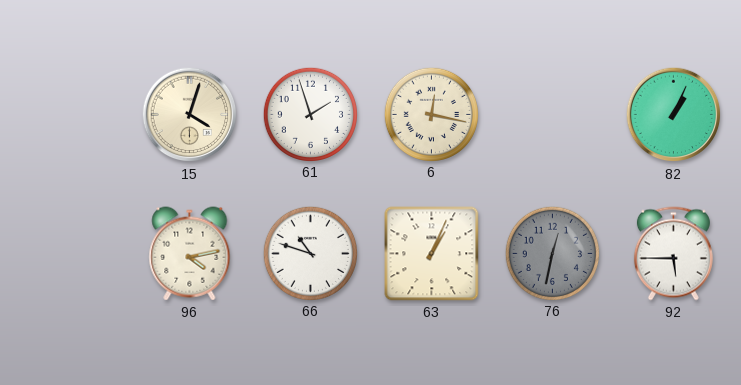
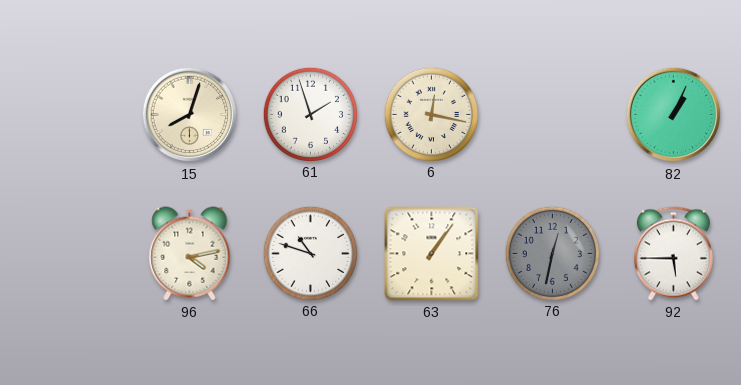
15: 4:03 -> 8:03 (190, 115)
63: 1:04 -> 1:06 (432, 254)
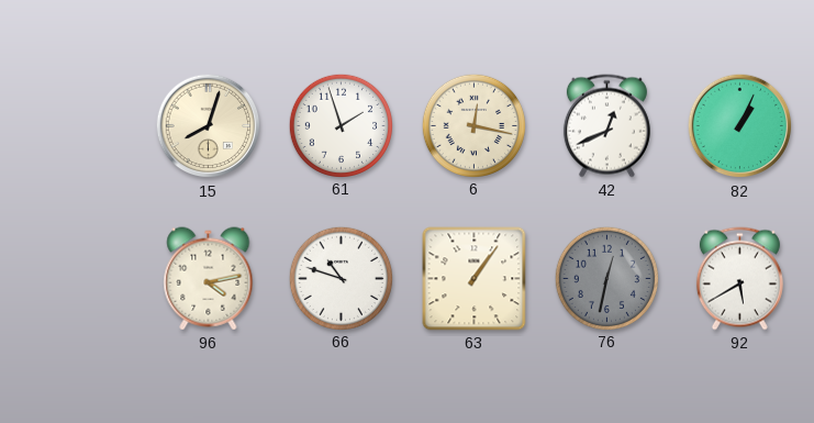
42: none -> 12:41 (606, 126)
92: 5:45 -> 5:40 (739, 279)
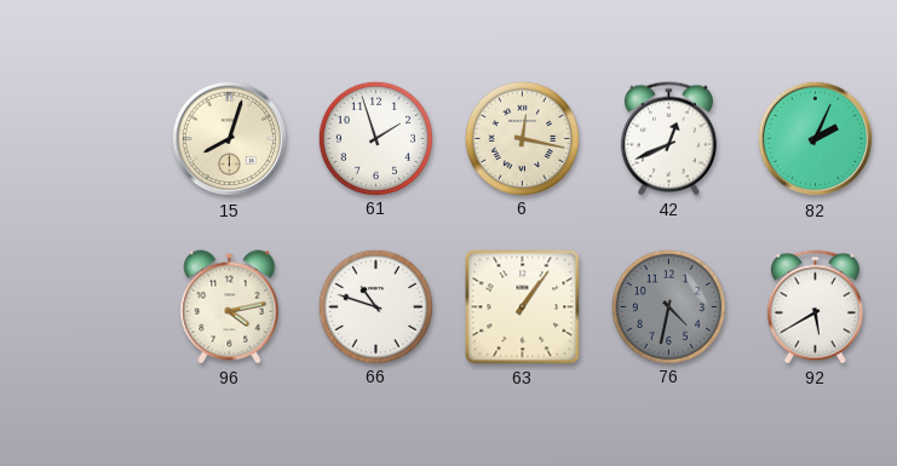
82: 1:04 -> 2:04 (816, 139)
76: 12:32 -> 4:32 (668, 306)
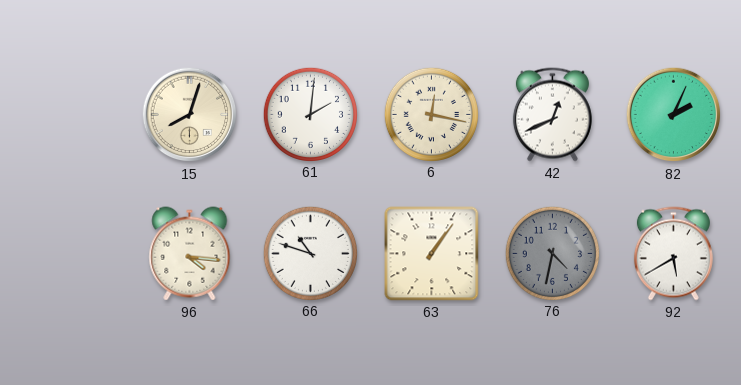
61: 1:57 -> 2:01 (310, 114)
96: 4:13 -> 4:16 (190, 254)
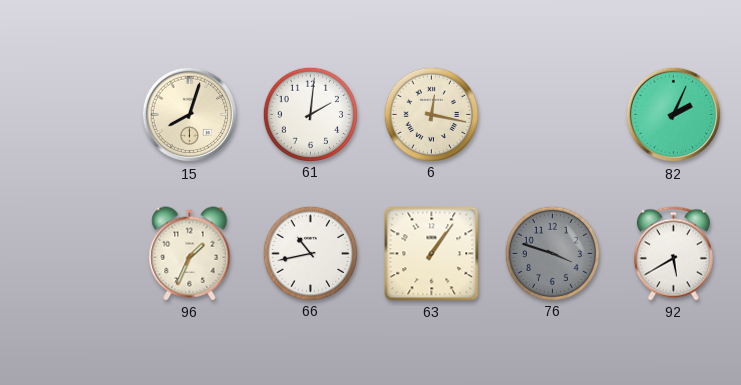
42: 12:41 -> none (552, 115)
96: 4:16 -> 1:34 (190, 254)
66: 10:48 -> 10:43 (310, 253)
76: 4:32 -> 3:48 (552, 253)
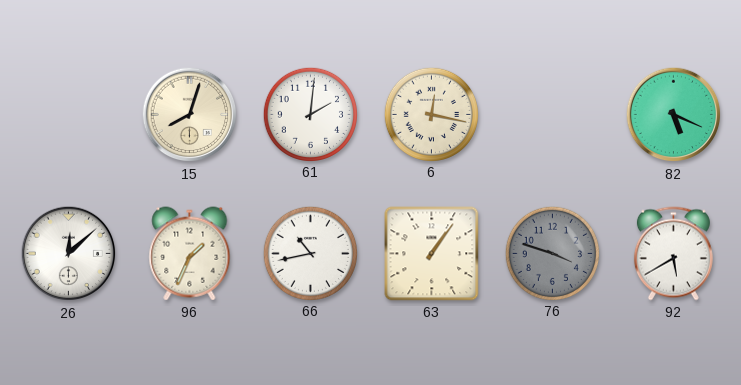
82: 2:04 -> 5:19 (674, 115)
26: none -> 12:08 (69, 254)
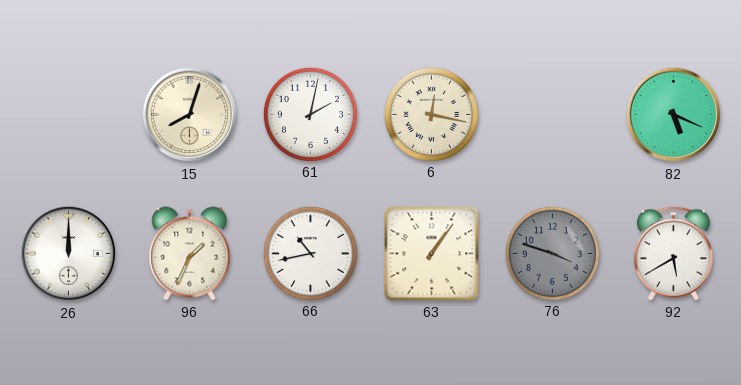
61: 2:01 -> 2:02 (310, 114)
26: 12:08 -> 12:00 (69, 254)
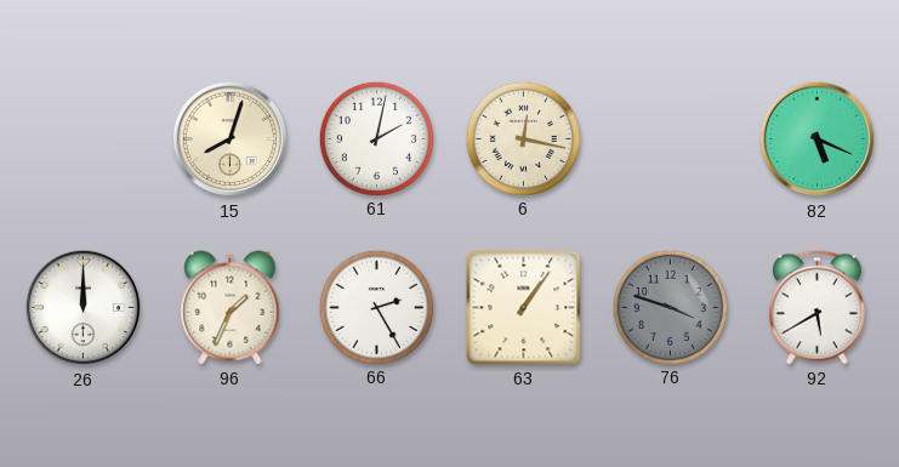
66: 10:43 -> 2:25 (376, 307)
